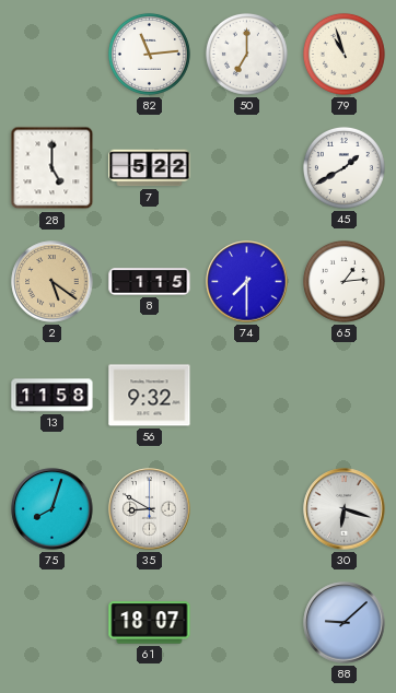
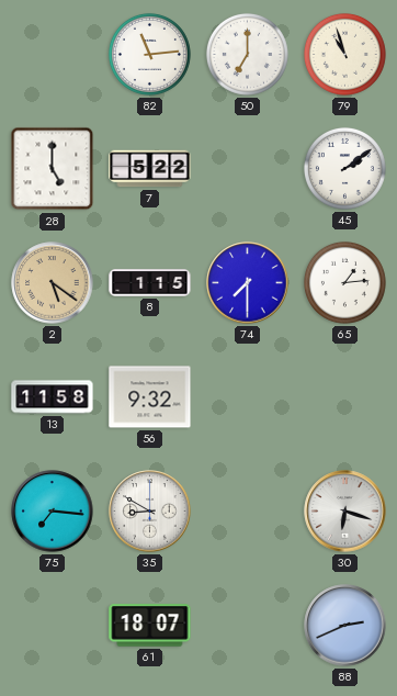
45: 1:40 -> 2:09 (344, 168)
75: 8:03 -> 7:16 (53, 512)
88: 9:08 -> 2:41 (345, 626)
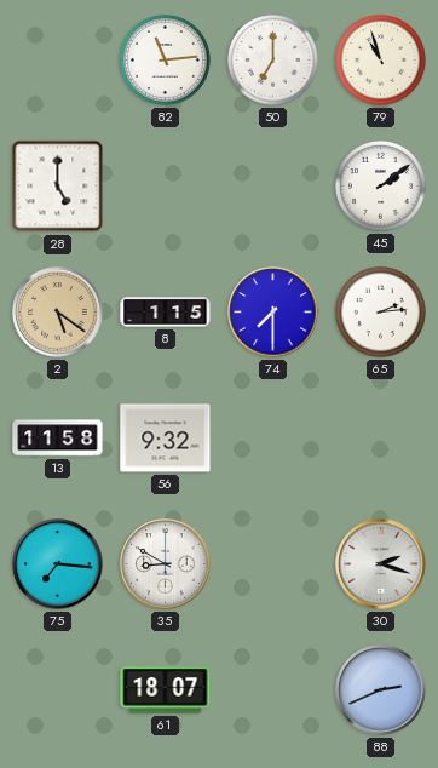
7: 5:22 -> none (150, 169)
65: 1:14 -> 2:14 (380, 311)
30: 6:18 -> 2:18 (381, 564)
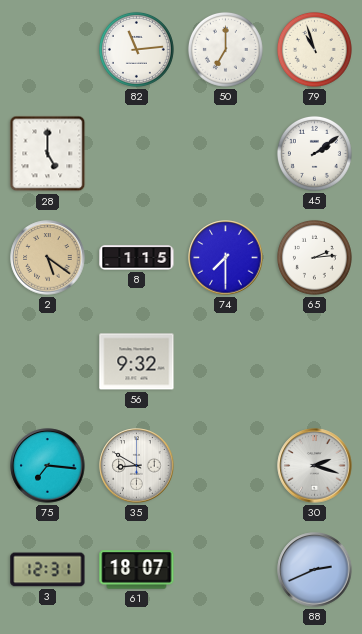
13: 11:58 -> none (58, 439)
3: none -> 12:31 (48, 570)
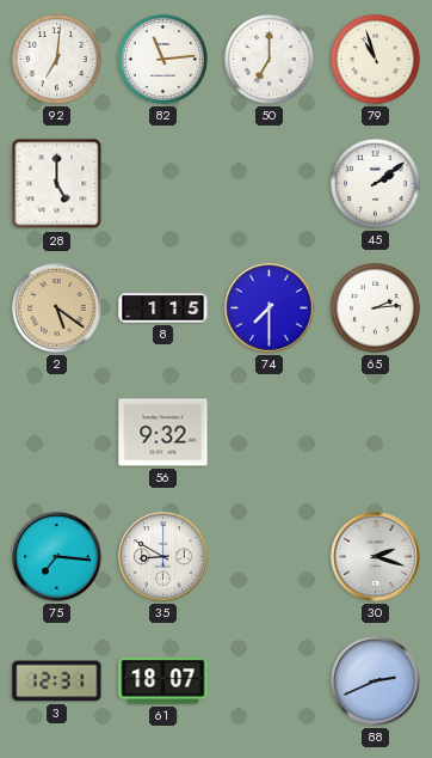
92: none -> 7:01 (56, 59)
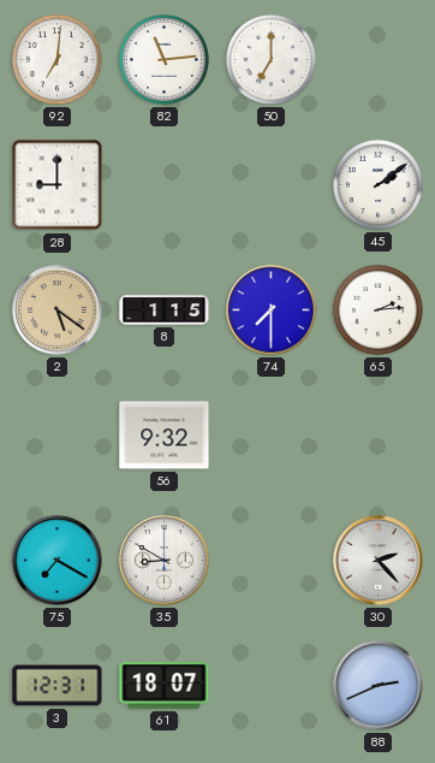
79: 10:57 -> none (375, 59)
28: 5:00 -> 9:00 (58, 185)
75: 7:16 -> 7:20 (58, 561)
30: 2:18 -> 2:23 (379, 561)
